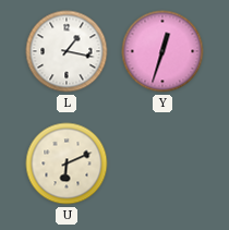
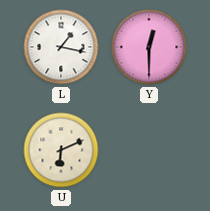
Y: 12:33 -> 12:30 (149, 47)
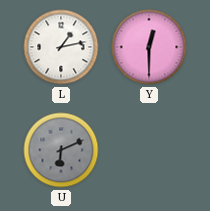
L: 1:17 -> 1:13 (61, 47)
U dial: cream -> grey (61, 150)
